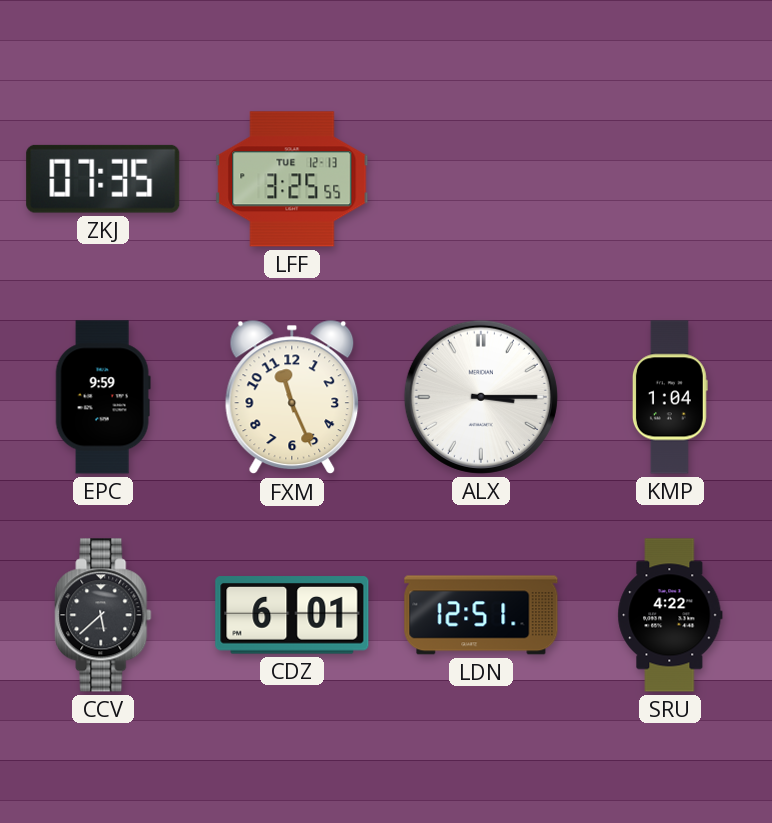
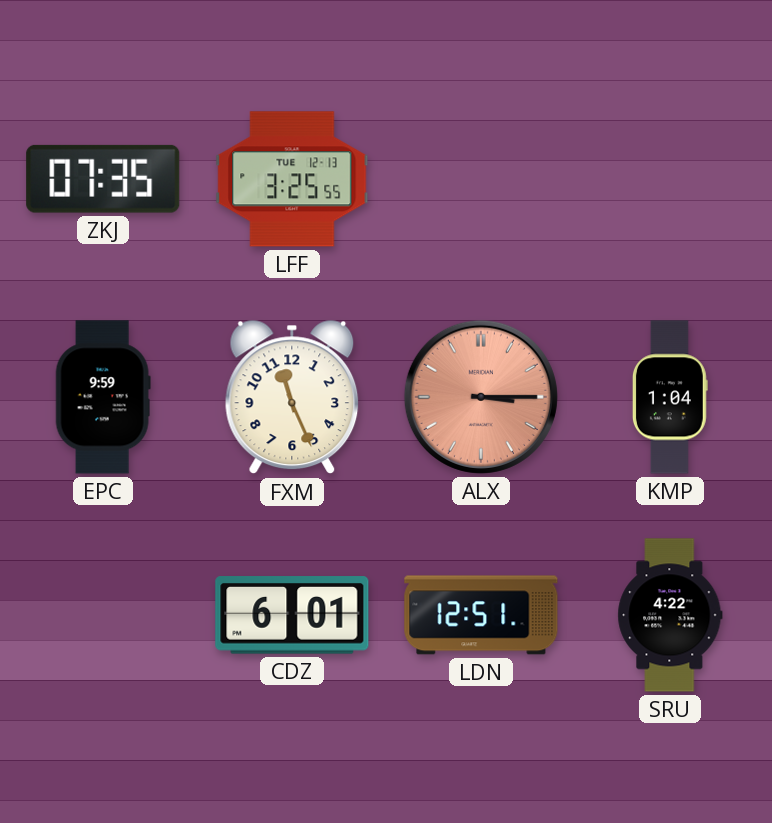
ALX dial: white -> salmon (481, 397)
CCV: 5:38 -> none (103, 615)
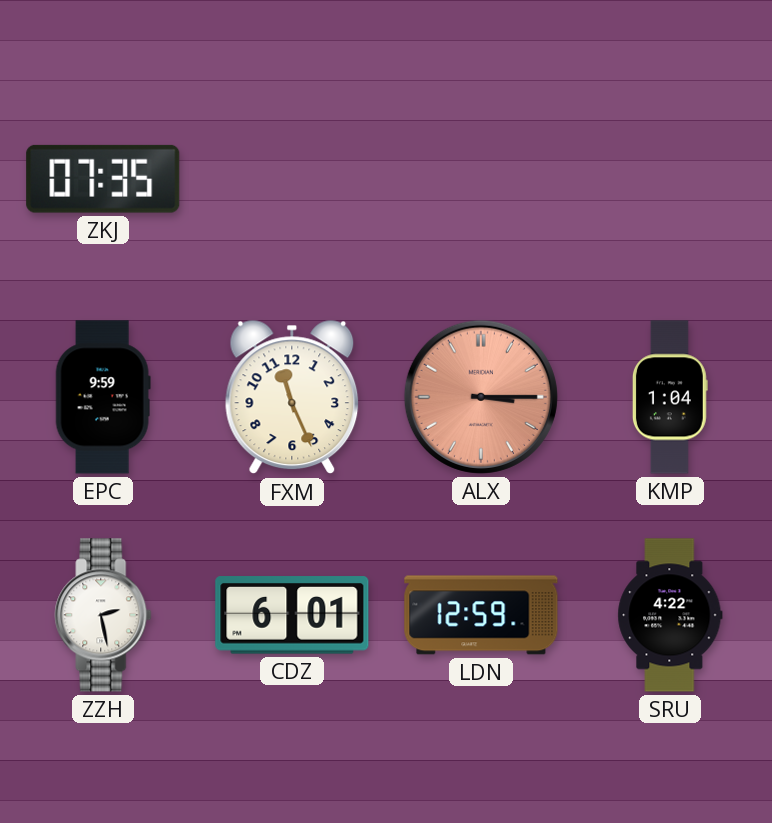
LFF: 3:25 -> none (292, 179)
ZZH: none -> 2:28 (103, 615)
LDN: 12:51 -> 12:59 (481, 615)
